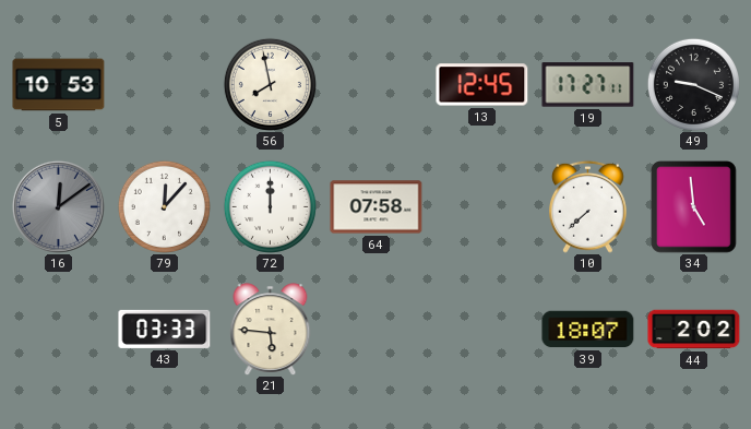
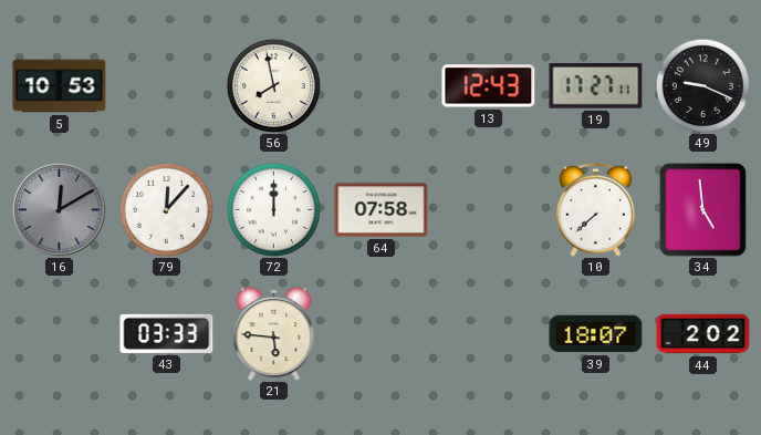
13: 12:45 -> 12:43 (489, 86)
16: 12:09 -> 12:10 (59, 209)
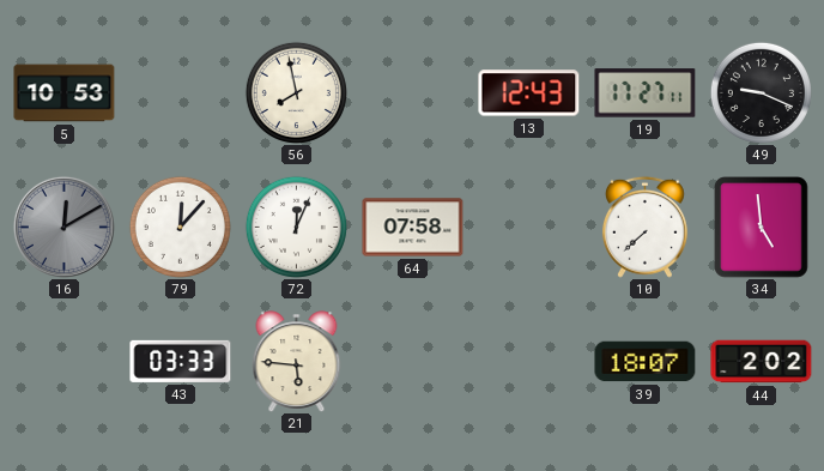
72: 12:00 -> 12:04 (296, 227)
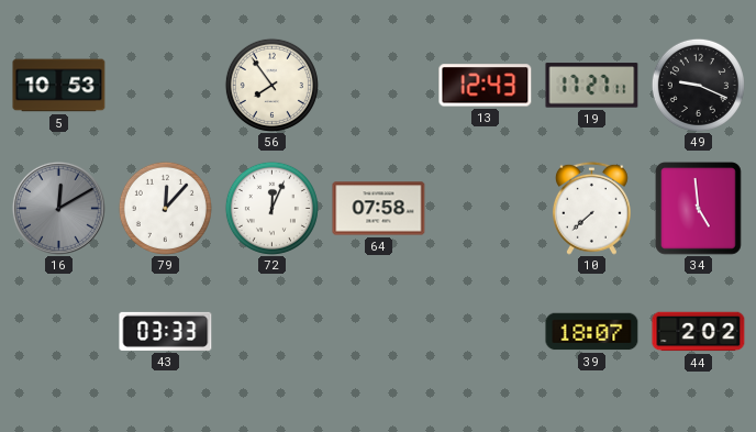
56: 7:58 -> 7:54 (271, 85)
21: 5:46 -> none (297, 361)
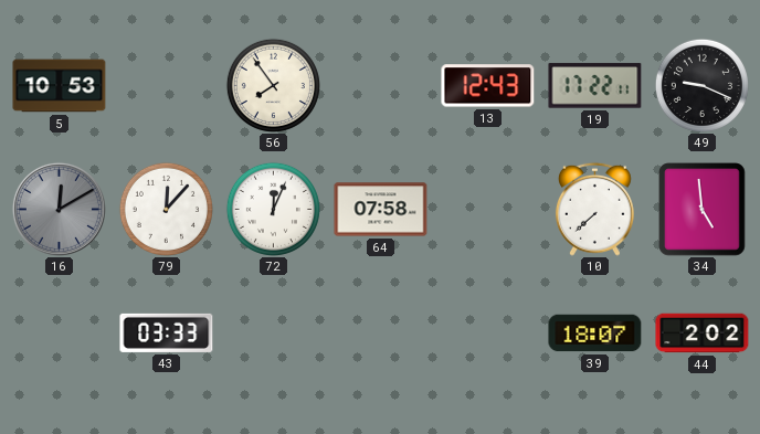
19: 17:27 -> 17:22 (595, 86)
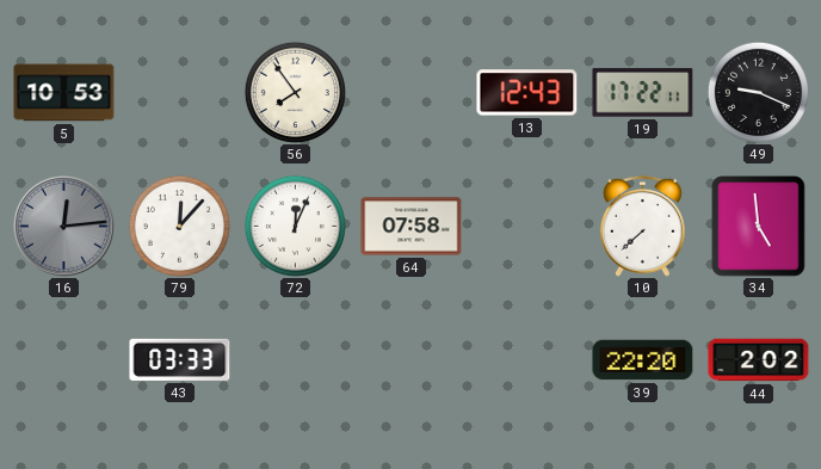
16: 12:10 -> 12:14 (63, 226)
39: 18:07 -> 22:20 (643, 360)
